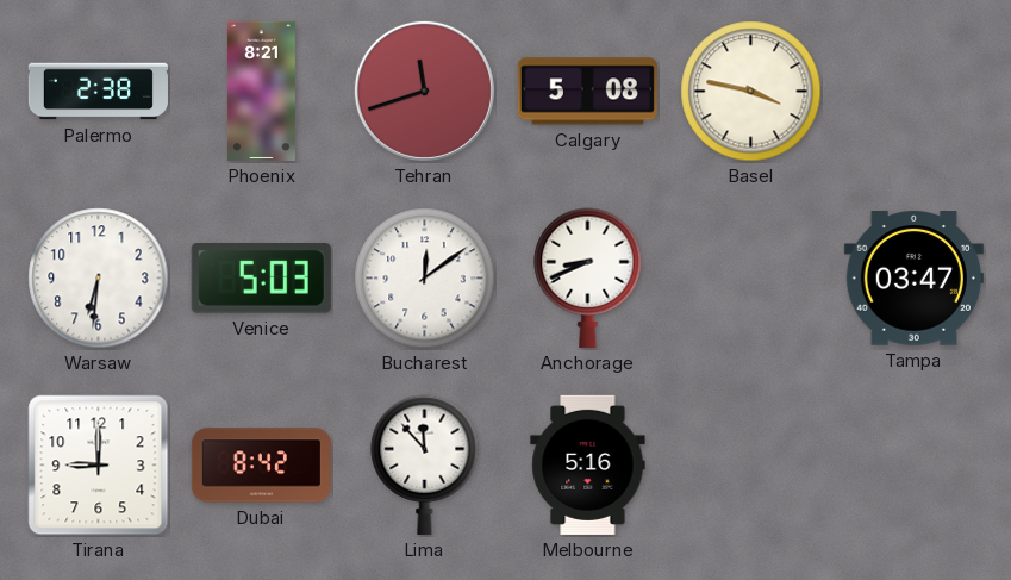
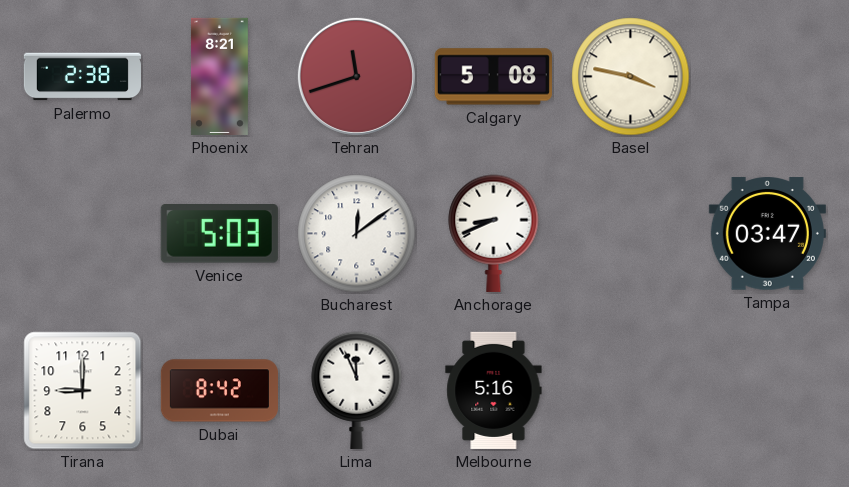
Warsaw: 6:31 -> none (99, 279)
Lima: 11:53 -> 11:56 (357, 390)
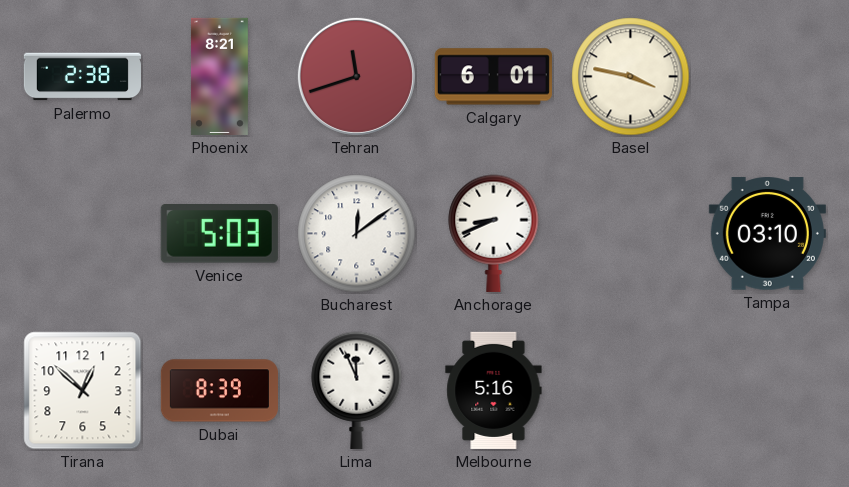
Calgary: 5:08 -> 6:01 (493, 77)
Tampa: 03:47 -> 03:10 (767, 234)
Tirana: 9:00 -> 12:52 (83, 391)
Dubai: 8:42 -> 8:39 (219, 391)
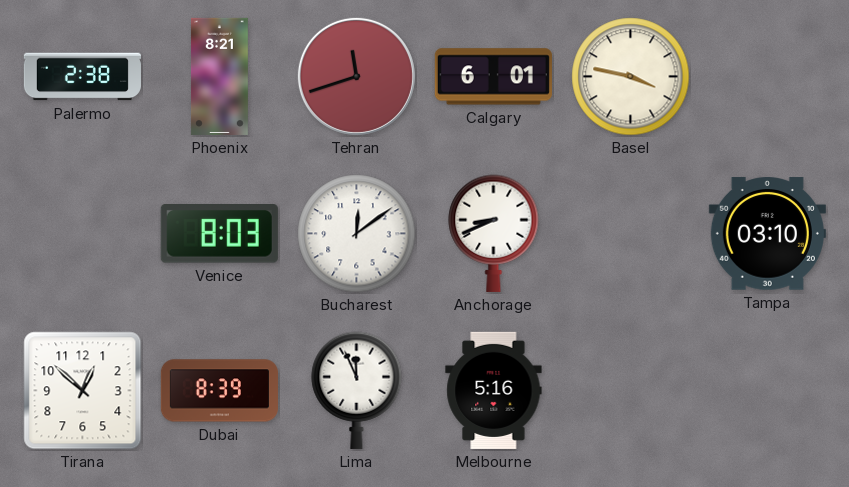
Venice: 5:03 -> 8:03 (219, 234)
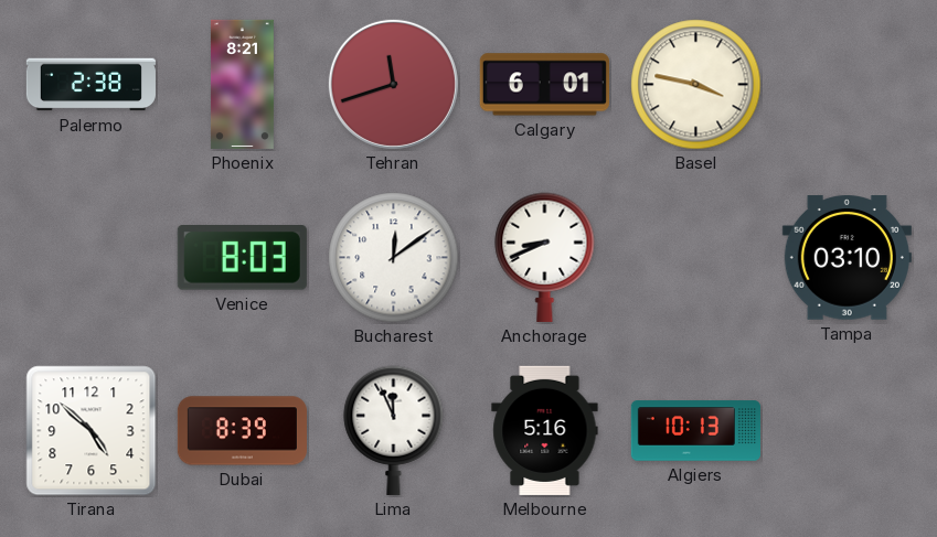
Tirana: 12:52 -> 4:52 (92, 431)
Algiers: none -> 10:13 (695, 431)
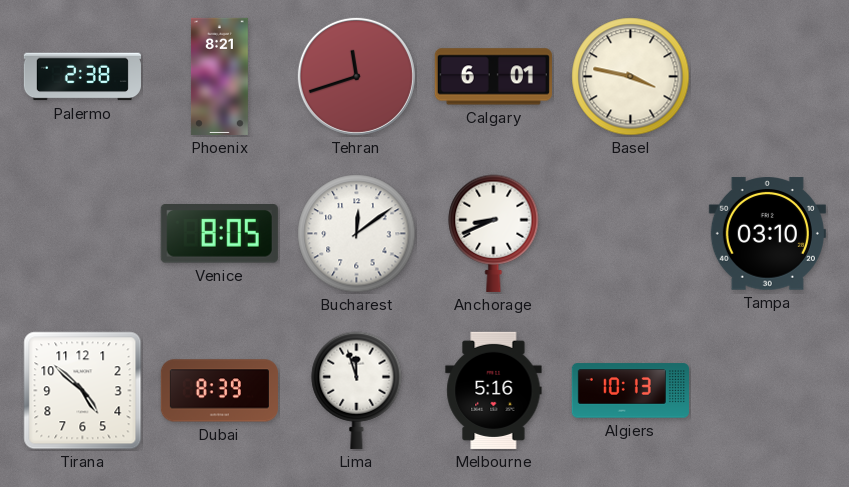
Venice: 8:03 -> 8:05 (219, 234)
Lima: 11:56 -> 11:57 (357, 390)
